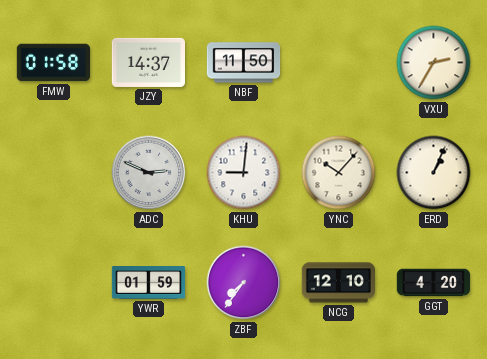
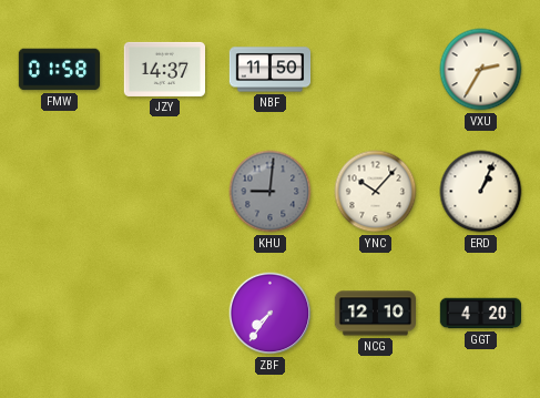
ADC: 2:49 -> none (149, 173)
KHU dial: white -> grey (271, 192)
YWR: 01:59 -> none (149, 283)
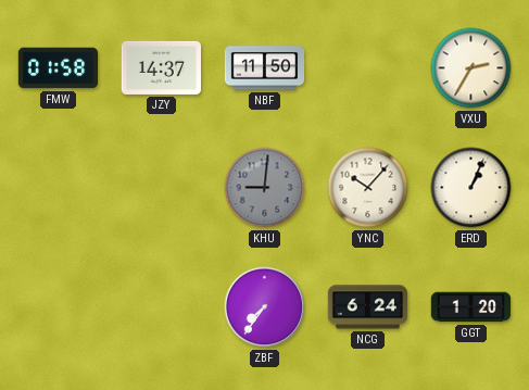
NCG: 12:10 -> 6:24 (367, 307)
GGT: 4:20 -> 1:20 (471, 307)
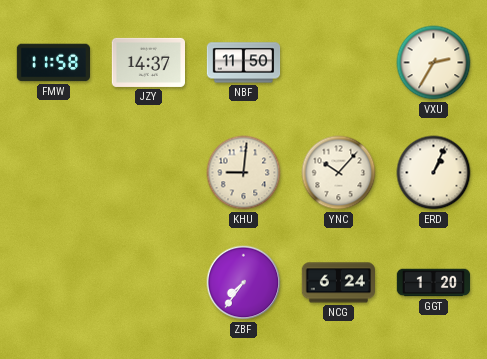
FMW: 01:58 -> 11:58 (54, 63)
KHU dial: grey -> cream (244, 173)
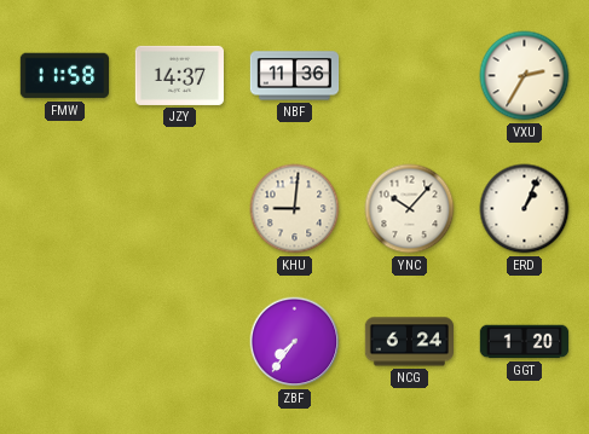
NBF: 11:50 -> 11:36 (295, 76)
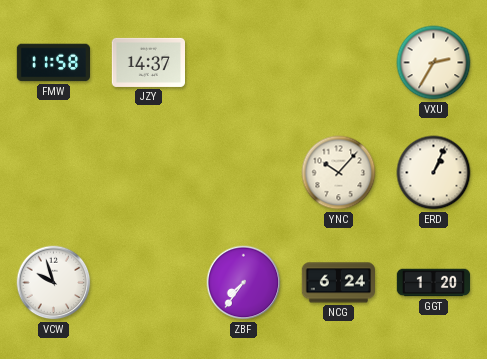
NBF: 11:36 -> none (295, 76)
KHU: 9:01 -> none (295, 209)
VCW: none -> 9:57 (54, 283)
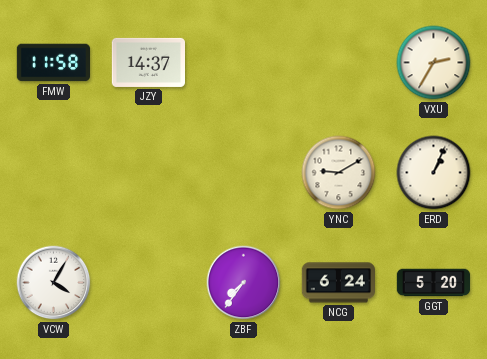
YNC: 10:07 -> 9:10 (339, 173)
VCW: 9:57 -> 4:05 (54, 283)
GGT: 1:20 -> 5:20 (434, 283)
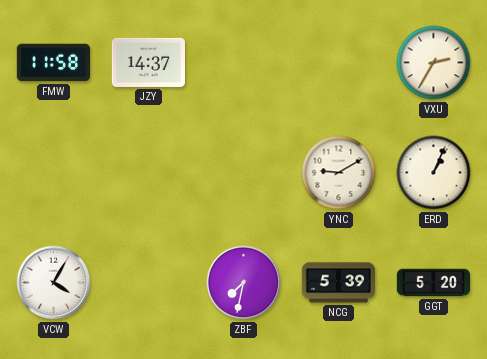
ZBF: 7:36 -> 7:32 (244, 283)
NCG: 6:24 -> 5:39 (338, 283)
